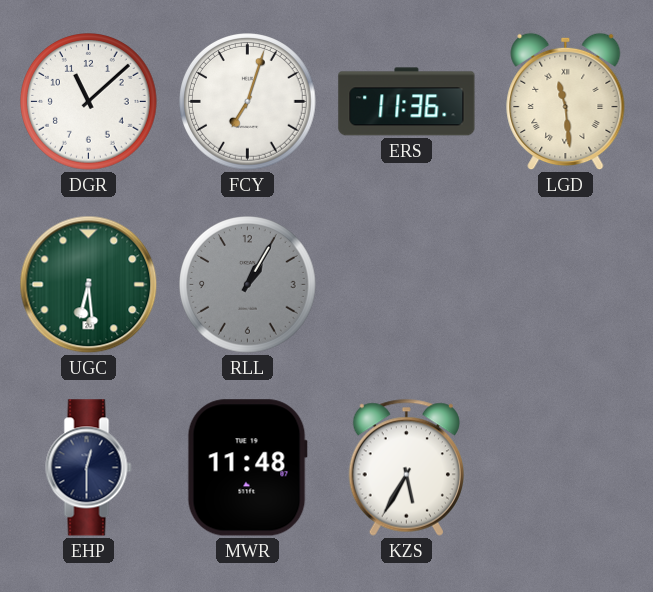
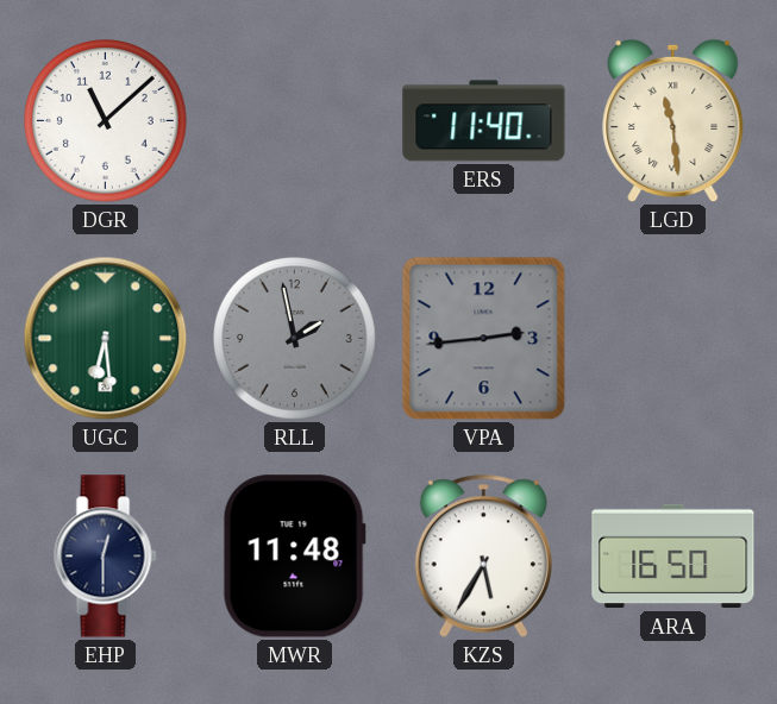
FCY: 7:03 -> none (248, 102)
ERS: 11:36 -> 11:40 (484, 121)
RLL: 1:05 -> 1:58 (295, 339)
VPA: none -> 2:44 (484, 339)
ARA: none -> 16:50 (673, 557)
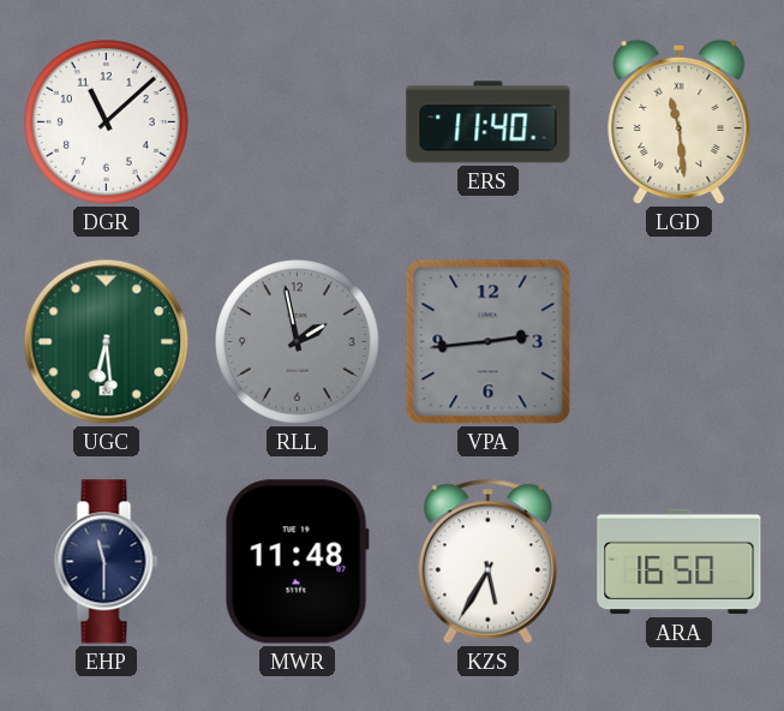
EHP: 12:30 -> 11:30 (107, 562)
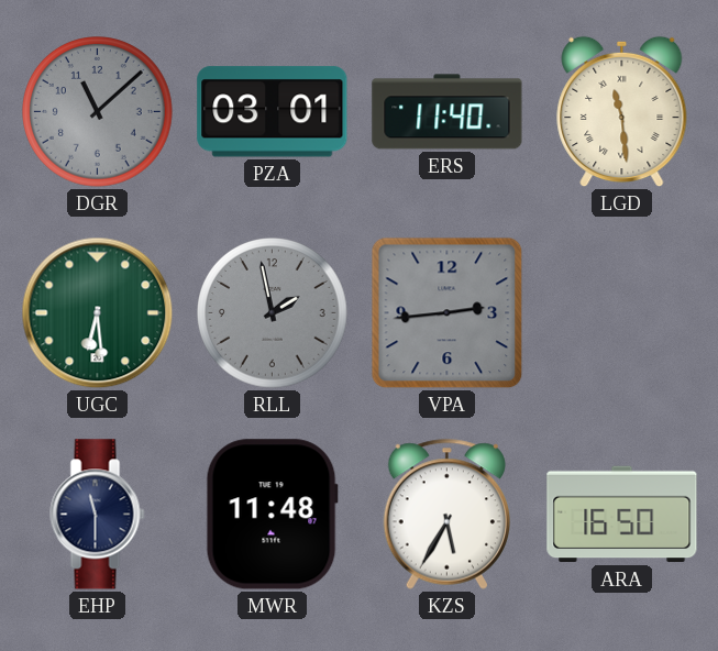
DGR dial: white -> grey (98, 112)
PZA: none -> 03:01 (273, 112)
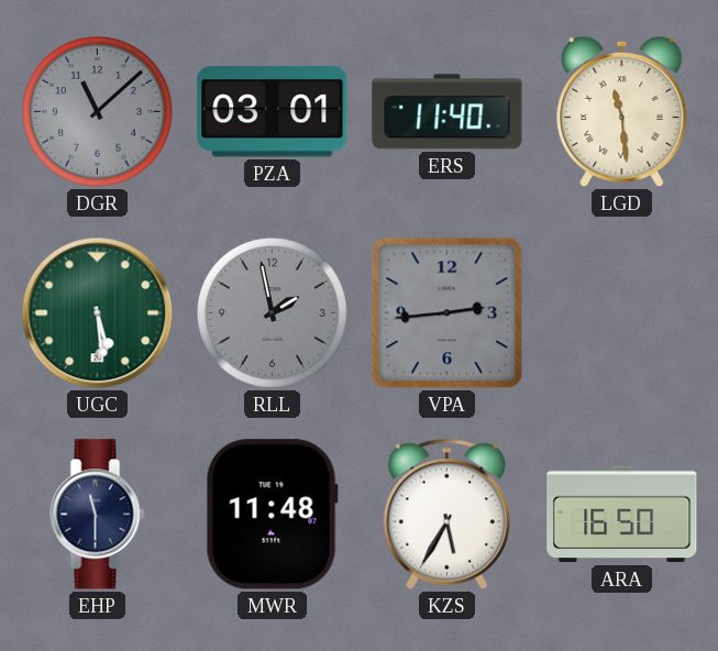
UGC: 6:29 -> 5:29 (98, 313)
